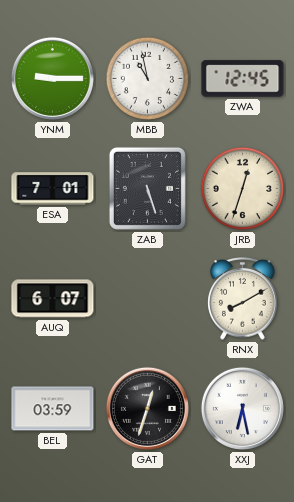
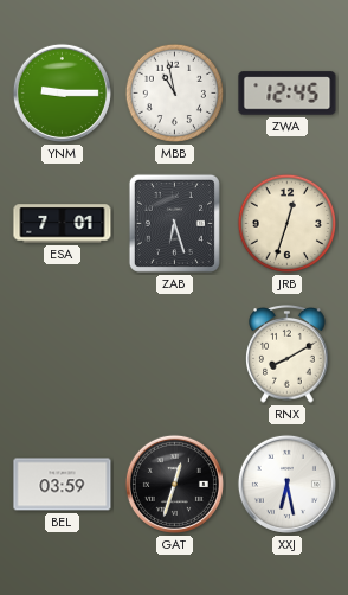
ZAB: 5:27 -> 6:27 (174, 223)
AUQ: 6:07 -> none (53, 299)
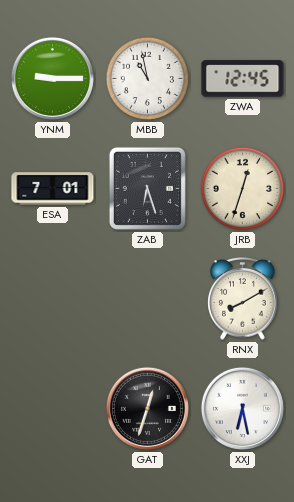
BEL: 03:59 -> none (63, 485)
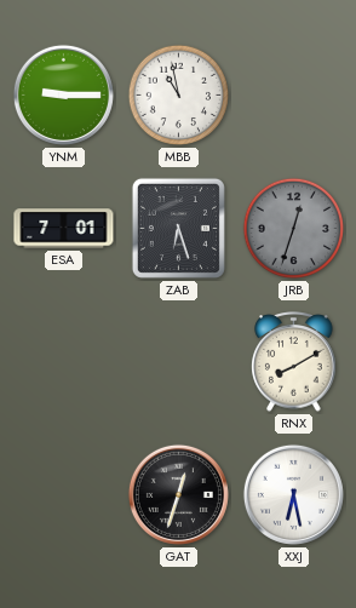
ZWA: 12:45 -> none (243, 79)
JRB dial: cream -> grey (294, 229)
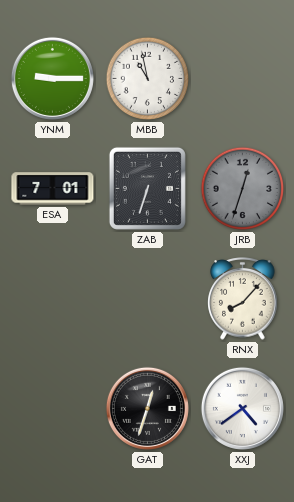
ZAB: 6:27 -> 6:33 (147, 188)
RNX: 8:10 -> 8:07 (243, 299)
XXJ: 6:28 -> 4:39 (242, 408)
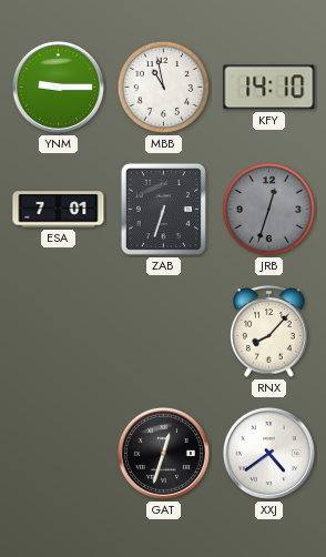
KFY: none -> 14:10 (269, 88)
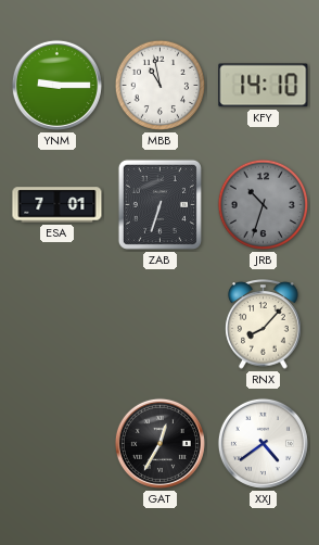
JRB: 12:33 -> 10:33 (264, 205)
GAT: 12:33 -> 12:35 (159, 443)
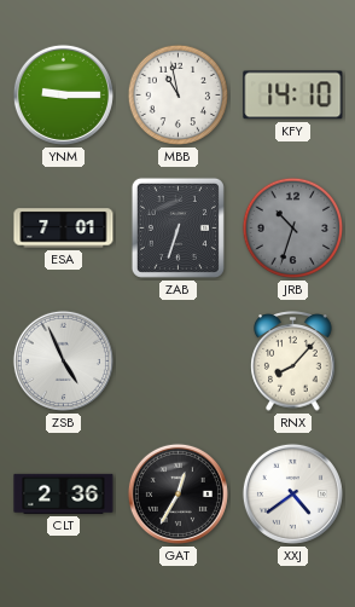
ZSB: none -> 4:56 (63, 360)
CLT: none -> 2:36 (64, 493)
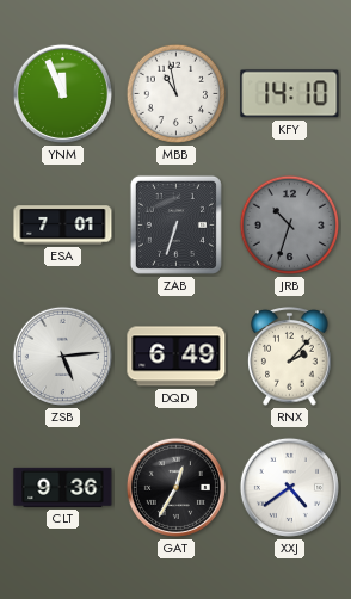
YNM: 9:15 -> 11:56 (62, 93)
ZSB: 4:56 -> 5:14 (62, 356)
DQD: none -> 6:49 (177, 357)
RNX: 8:07 -> 2:07 (290, 357)
CLT: 2:36 -> 9:36 (63, 487)
